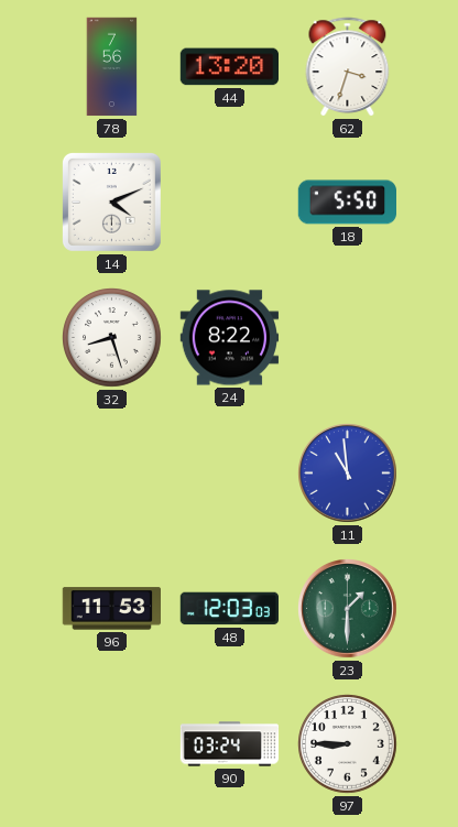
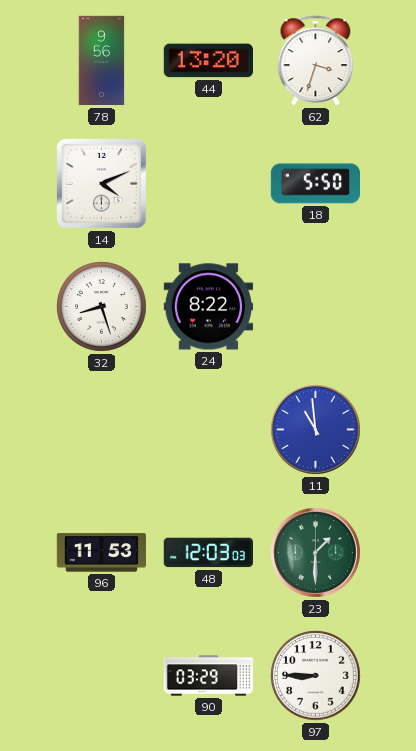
78: 7:56 -> 9:56 (102, 61)
90: 03:24 -> 03:29 (209, 676)
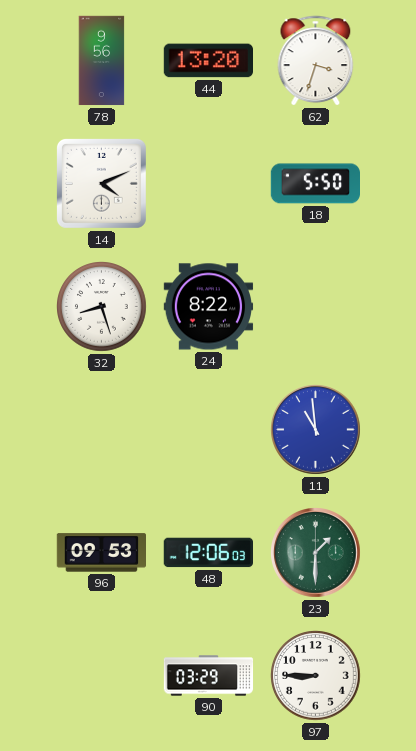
96: 11:53 -> 09:53 (101, 553)
48: 12:03 -> 12:06 (208, 553)
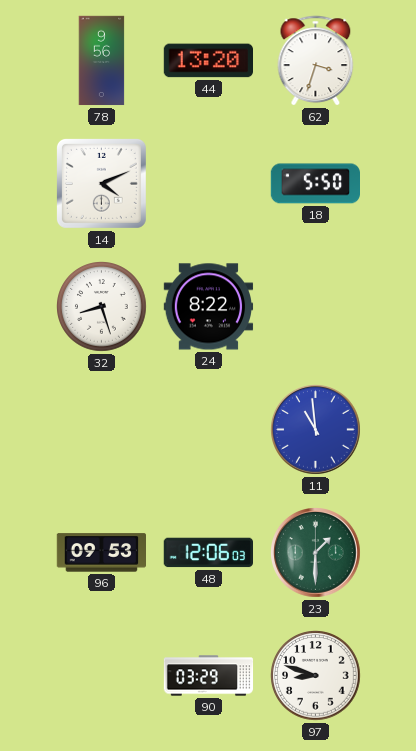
97: 8:45 -> 8:48 (316, 676)
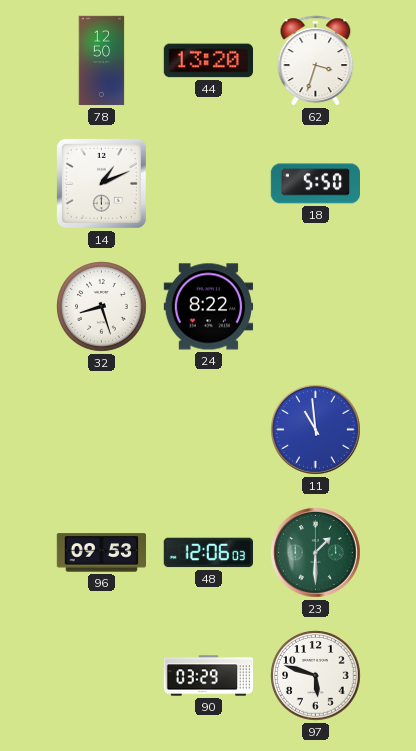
78: 9:56 -> 12:50 (102, 61)
14: 4:11 -> 1:11 (101, 183)
97: 8:48 -> 5:48 (316, 676)
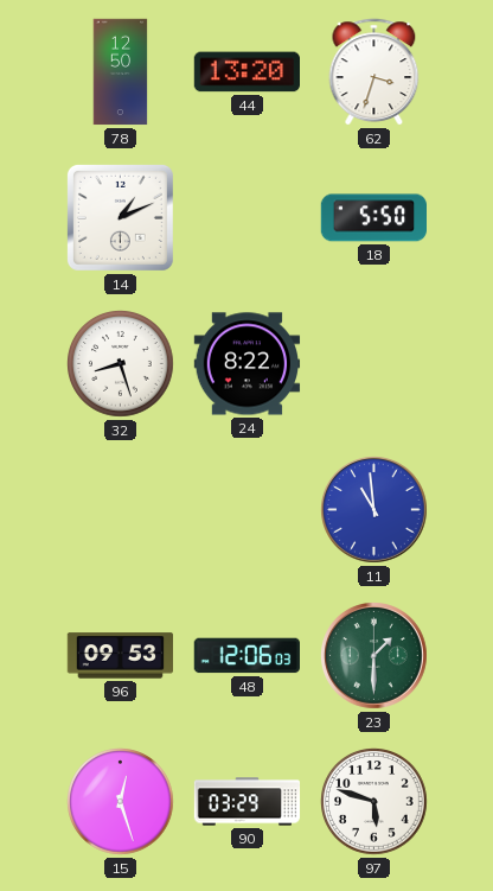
15: none -> 12:27 (121, 802)
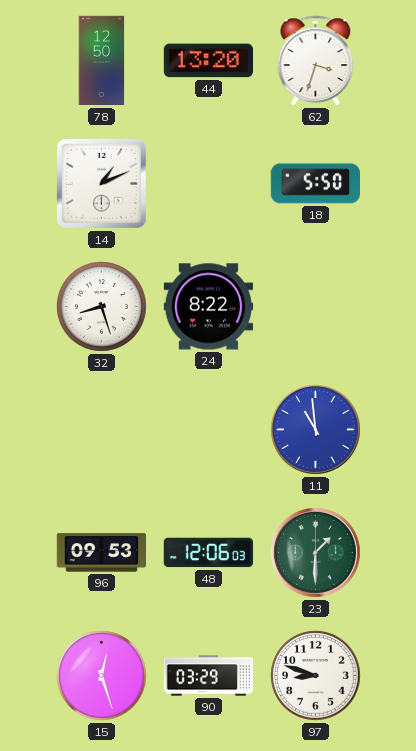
97: 5:48 -> 8:48 (316, 676)
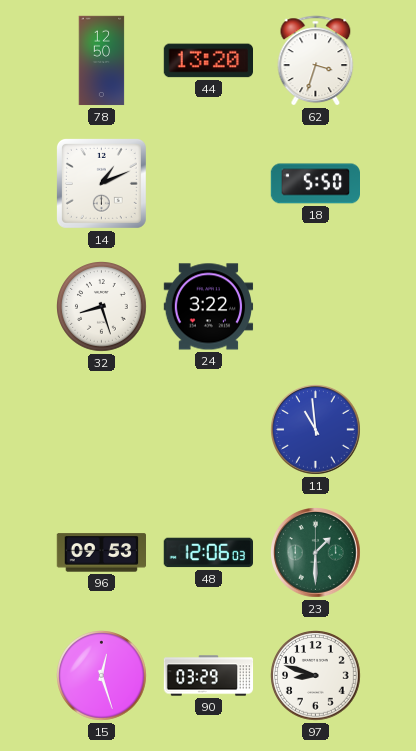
24: 8:22 -> 3:22 (209, 307)
